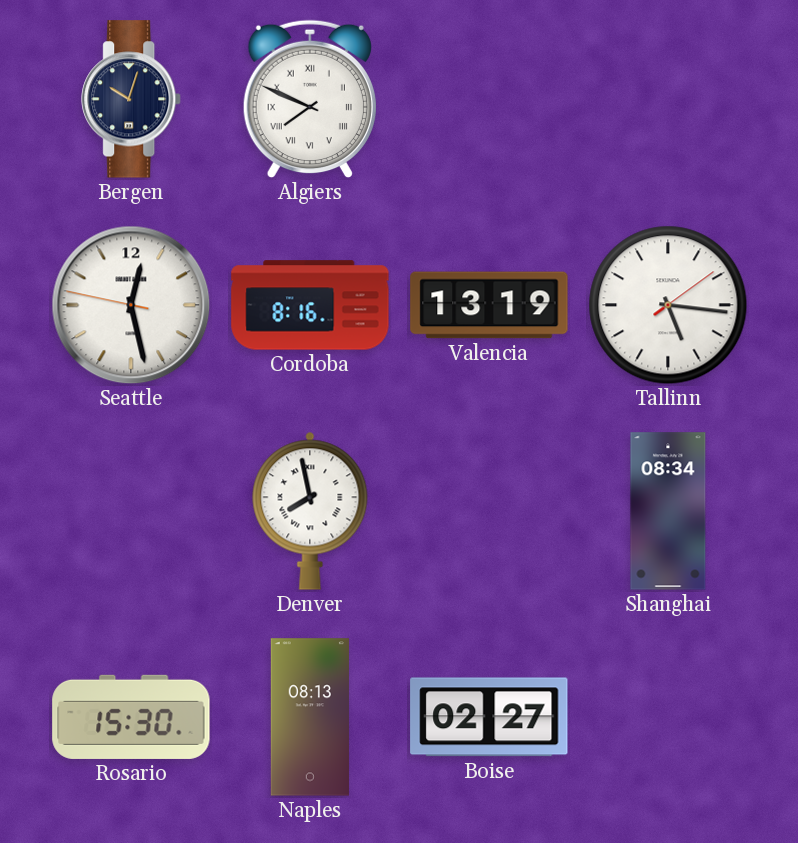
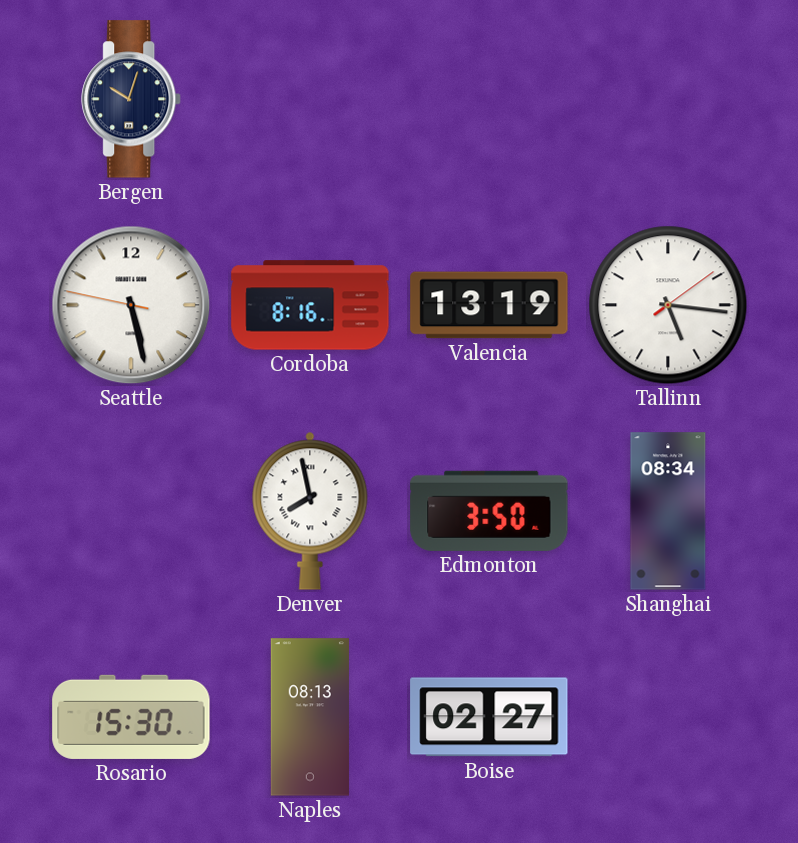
Algiers: 7:49 -> none (310, 99)
Seattle: 12:27 -> 5:27 (131, 305)
Edmonton: none -> 3:50 (489, 511)
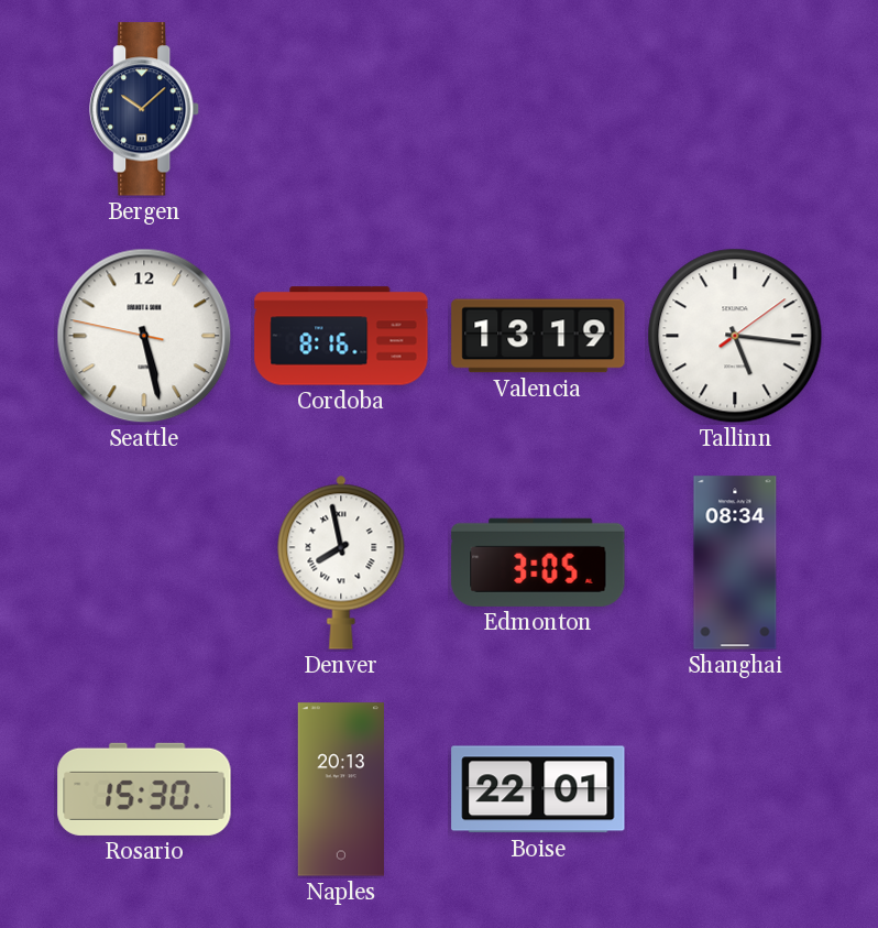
Bergen: 10:03 -> 10:08 (145, 109)
Edmonton: 3:50 -> 3:05 (538, 563)
Naples: 08:13 -> 20:13 (341, 789)
Boise: 02:27 -> 22:01 (538, 789)
